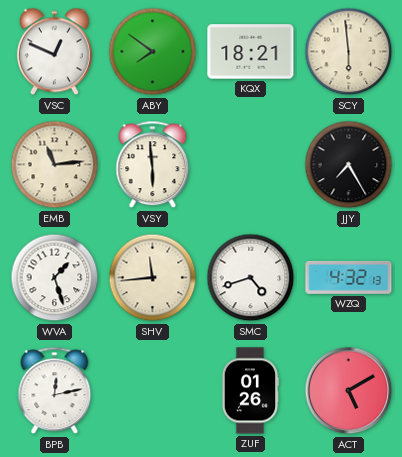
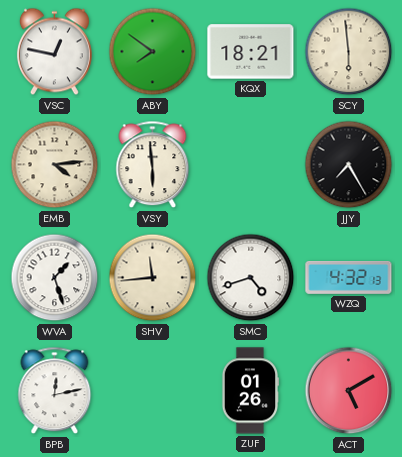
VSC: 12:49 -> 12:47 (54, 52)
EMB: 11:14 -> 4:14 (55, 165)
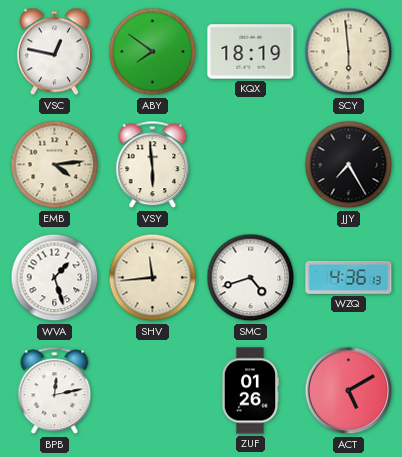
KQX: 18:21 -> 18:19 (251, 52)
WZQ: 4:32 -> 4:36 (349, 277)
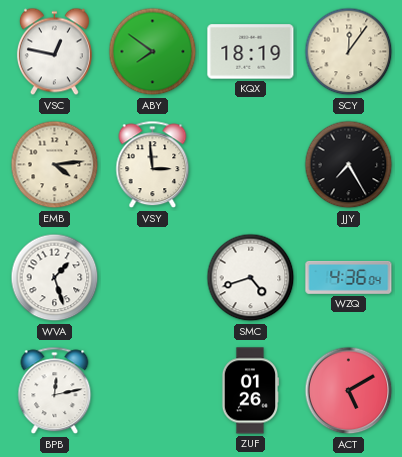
SCY: 5:59 -> 12:06 (349, 52)
VSY: 5:59 -> 2:59 (153, 165)
SHV: 11:44 -> none (153, 278)
WZQ: 4:36:13 -> 4:36:04 (349, 277)
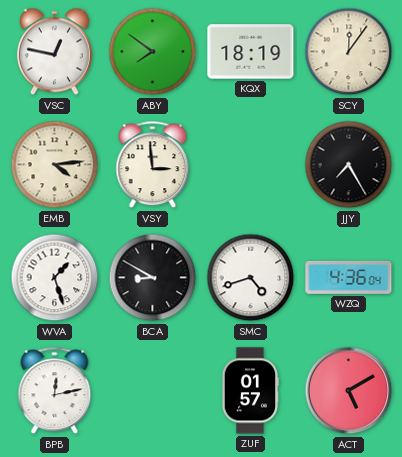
BCA: none -> 8:50 (153, 278)
ZUF: 01:26 -> 01:57 (250, 391)
